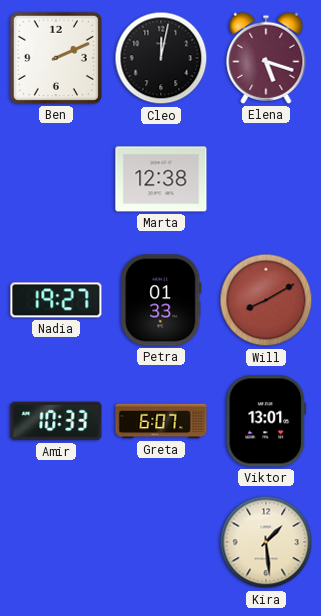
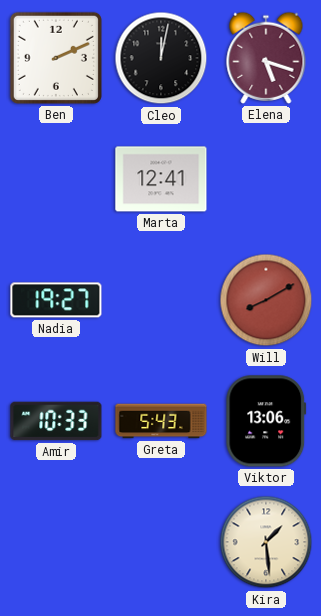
Marta: 12:38 -> 12:41 (161, 179)
Petra: 01:33 -> none (161, 300)
Greta: 6:07 -> 5:43 (161, 421)
Viktor: 13:01 -> 13:06 (266, 421)
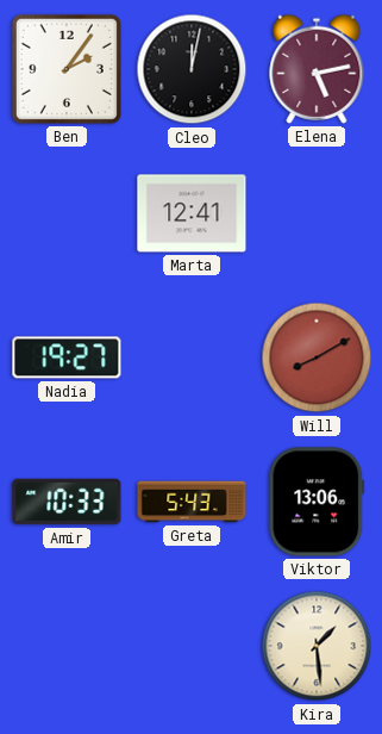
Ben: 2:11 -> 2:06 (67, 69)
Elena: 5:18 -> 5:13 (317, 69)
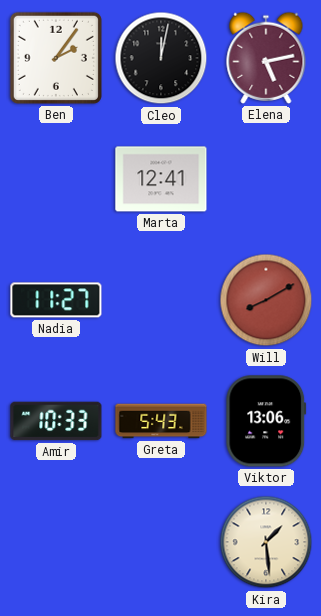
Nadia: 19:27 -> 11:27 (56, 300)
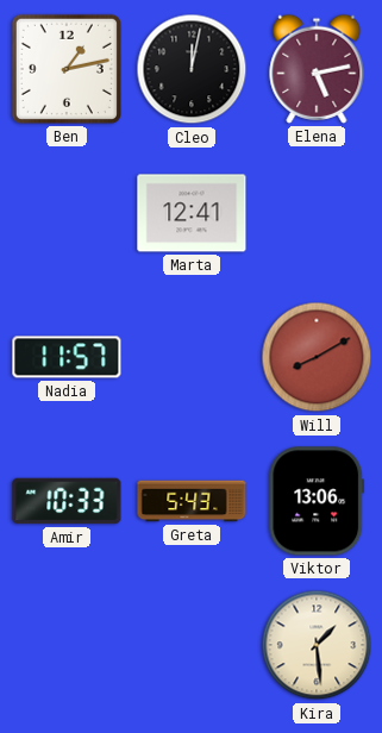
Ben: 2:06 -> 1:13 (67, 69)
Nadia: 11:27 -> 11:57 (67, 357)
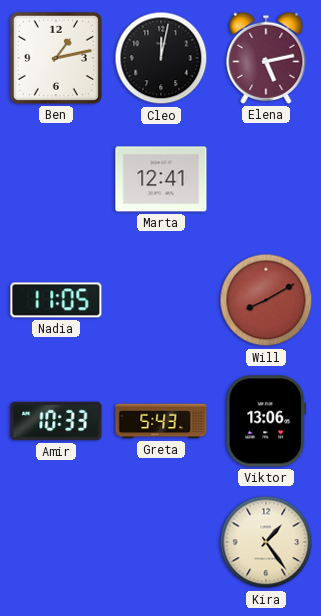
Nadia: 11:57 -> 11:05 (56, 300)
Kira: 1:29 -> 1:24 (266, 542)
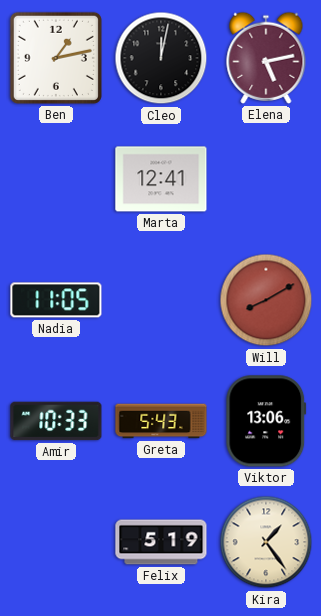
Felix: none -> 5:19 (161, 542)
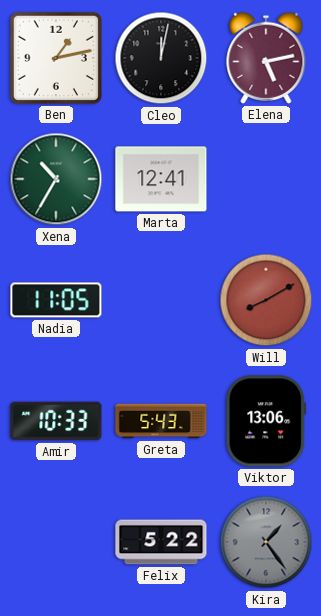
Xena: none -> 10:35 (56, 179)
Felix: 5:19 -> 5:22 (161, 542)
Kira dial: cream -> grey (266, 542)
